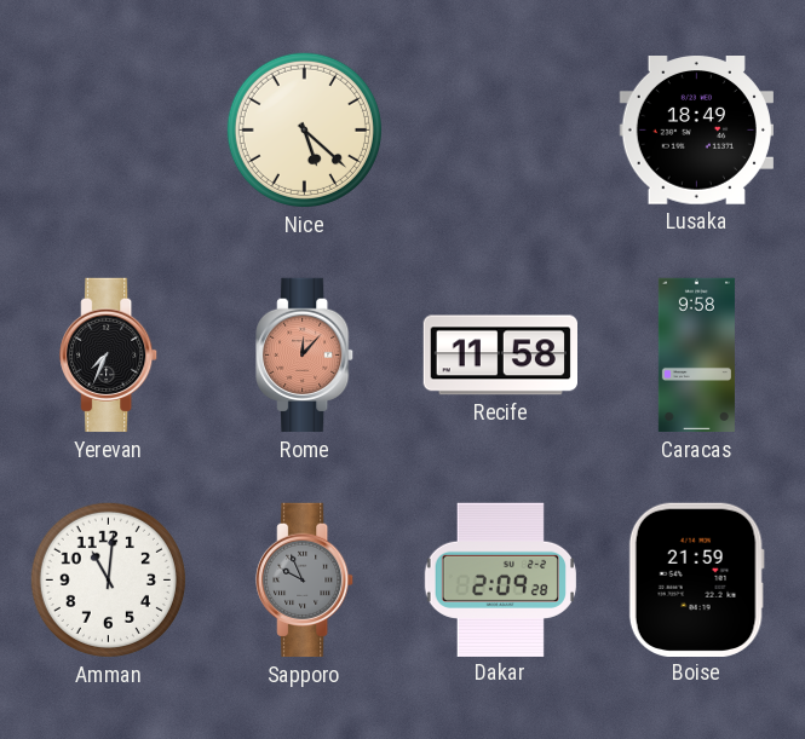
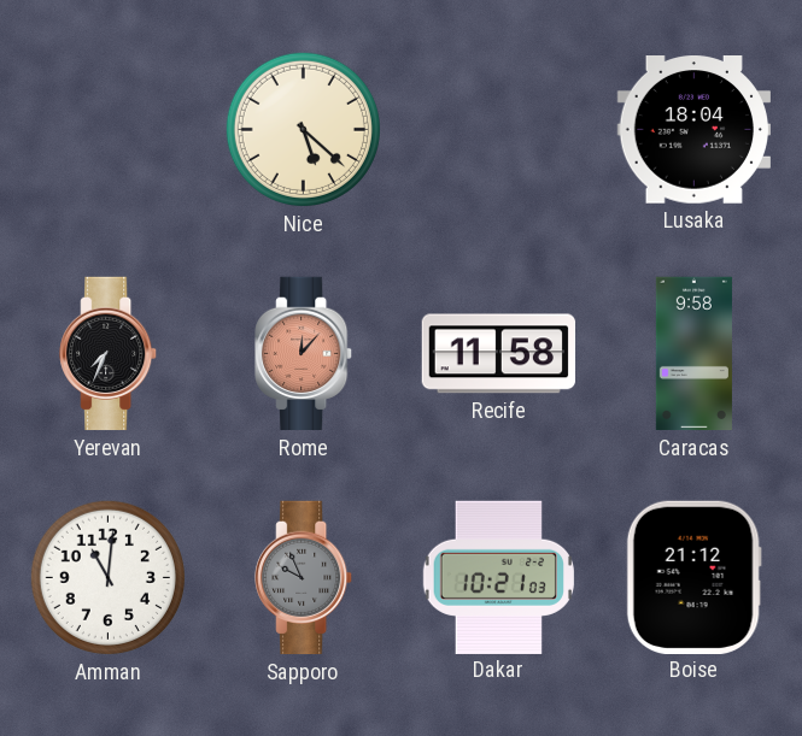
Lusaka: 18:49 -> 18:04 (693, 130)
Dakar: 2:09 -> 10:21 (498, 577)
Boise: 21:59 -> 21:12 (693, 577)
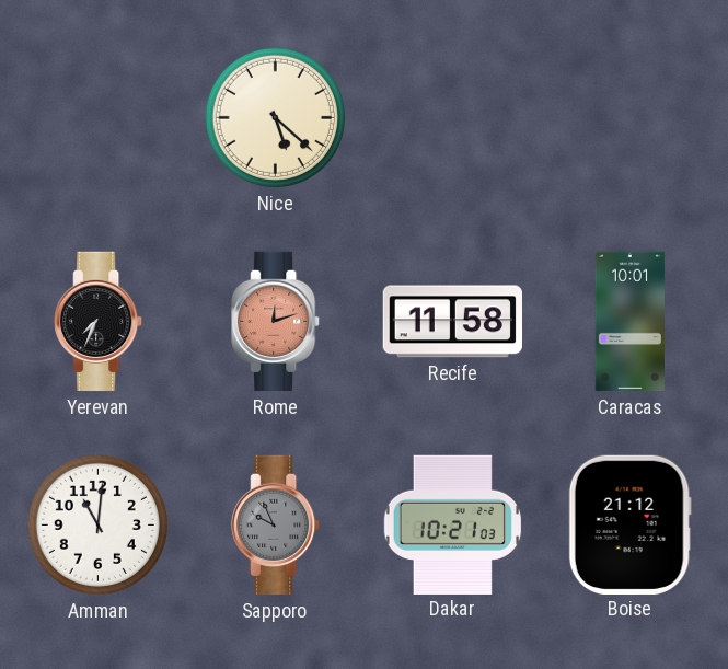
Lusaka: 18:04 -> none (693, 130)
Rome: 12:07 -> 12:12 (276, 322)
Caracas: 9:58 -> 10:01 (629, 322)
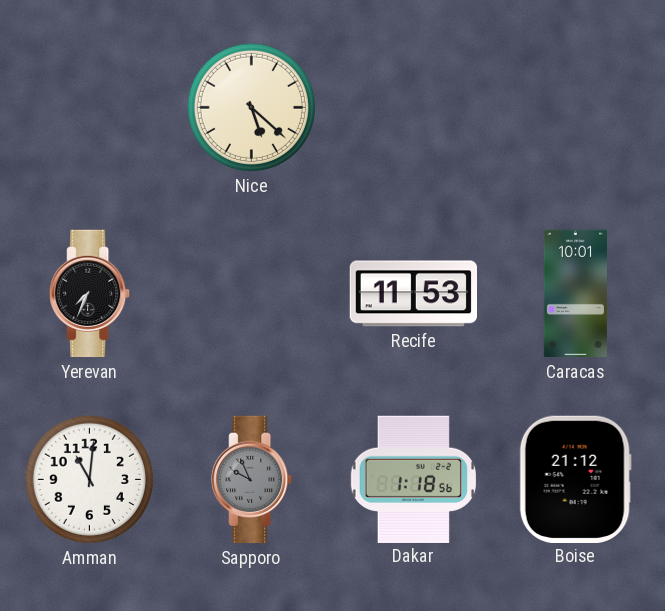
Rome: 12:12 -> none (276, 322)
Recife: 11:58 -> 11:53 (413, 294)
Dakar: 10:21 -> 1:18 (413, 479)
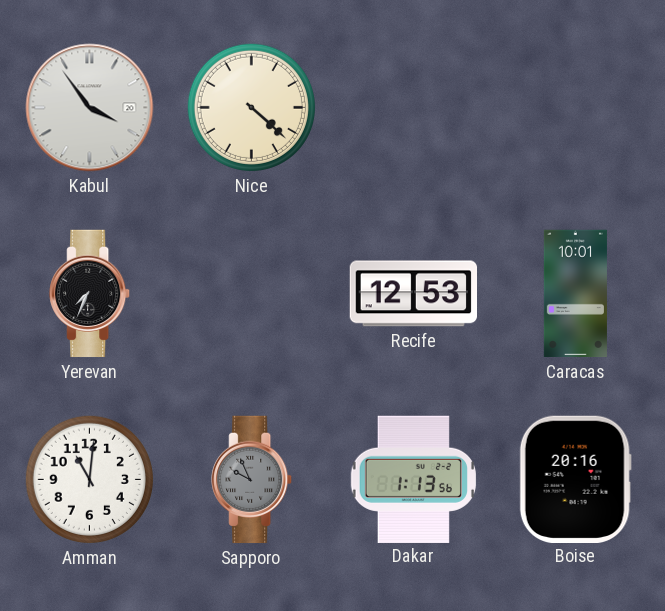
Kabul: none -> 3:54 (90, 108)
Nice: 5:22 -> 4:22 (251, 107)
Recife: 11:53 -> 12:53 (413, 294)
Dakar: 1:18 -> 1:13 (413, 479)
Boise: 21:12 -> 20:16 (575, 479)
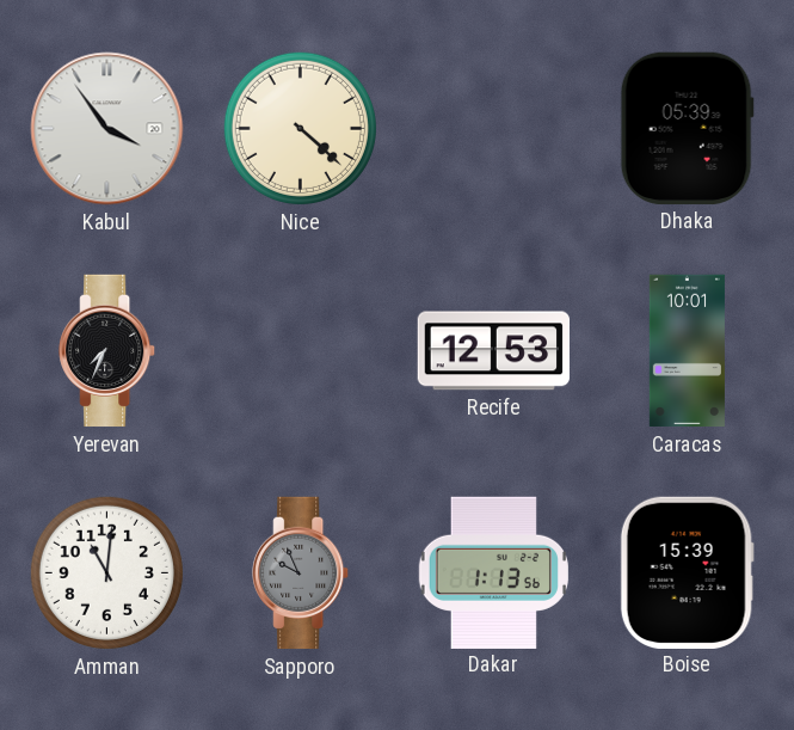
Dhaka: none -> 05:39 (687, 128)
Boise: 20:16 -> 15:39 (687, 572)
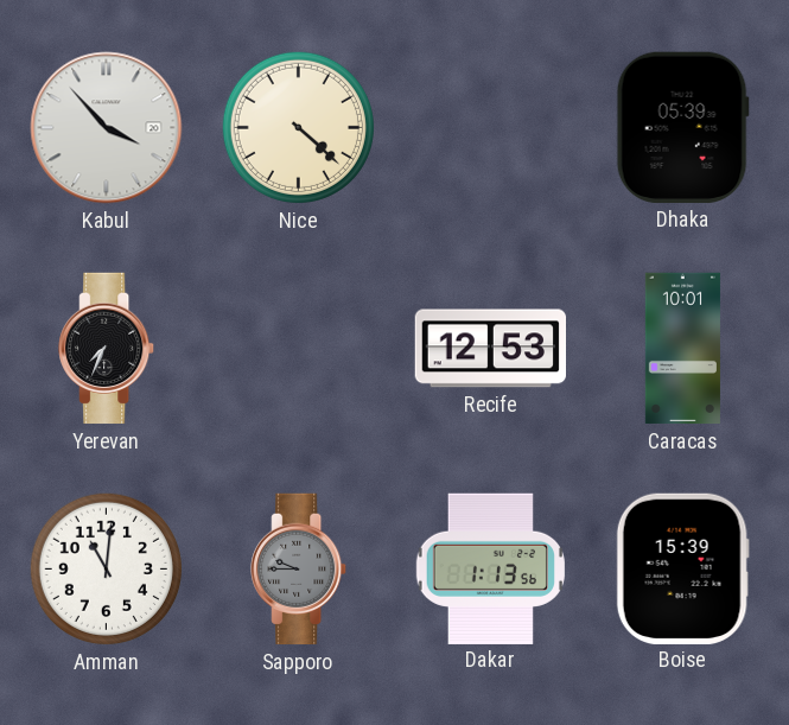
Kabul: 3:54 -> 3:53 (107, 128)
Sapporo: 9:56 -> 9:45 (299, 570)
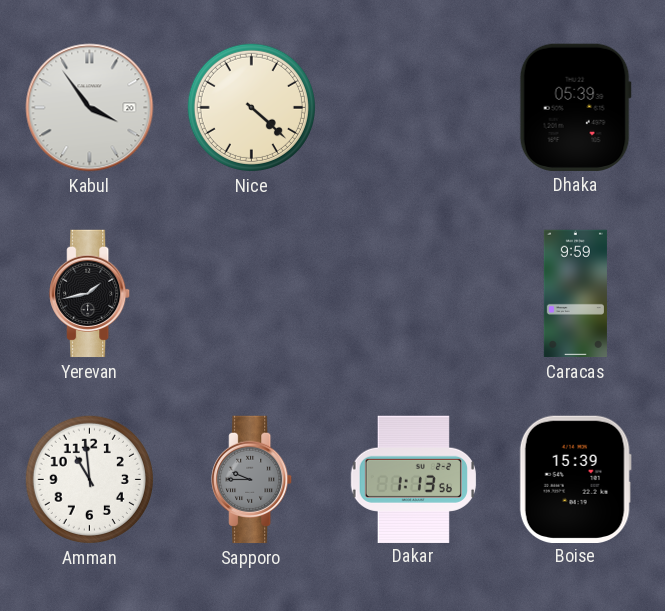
Kabul: 3:53 -> 3:54 (90, 108)
Yerevan: 7:34 -> 1:43 (90, 294)
Recife: 12:53 -> none (490, 349)
Caracas: 10:01 -> 9:59 (575, 294)
Amman: 11:01 -> 10:59 (89, 479)
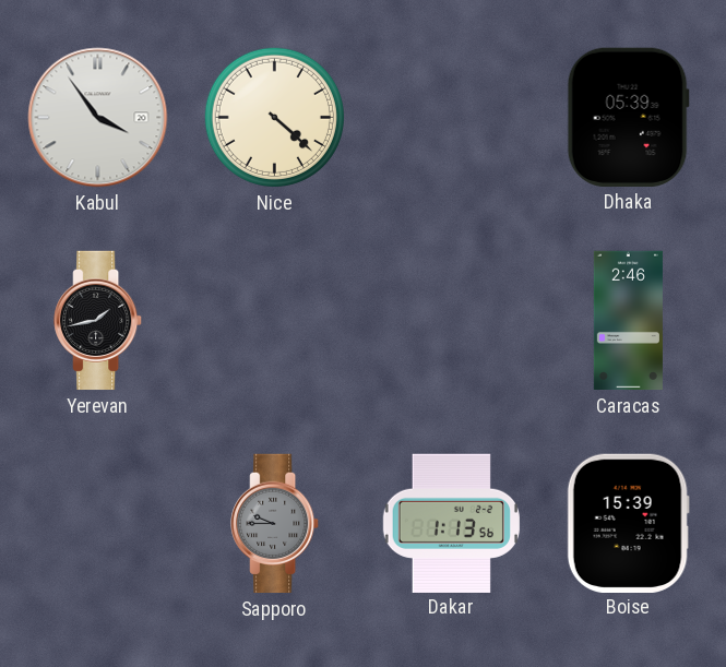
Caracas: 9:59 -> 2:46 (628, 321)
Amman: 10:59 -> none (89, 479)
